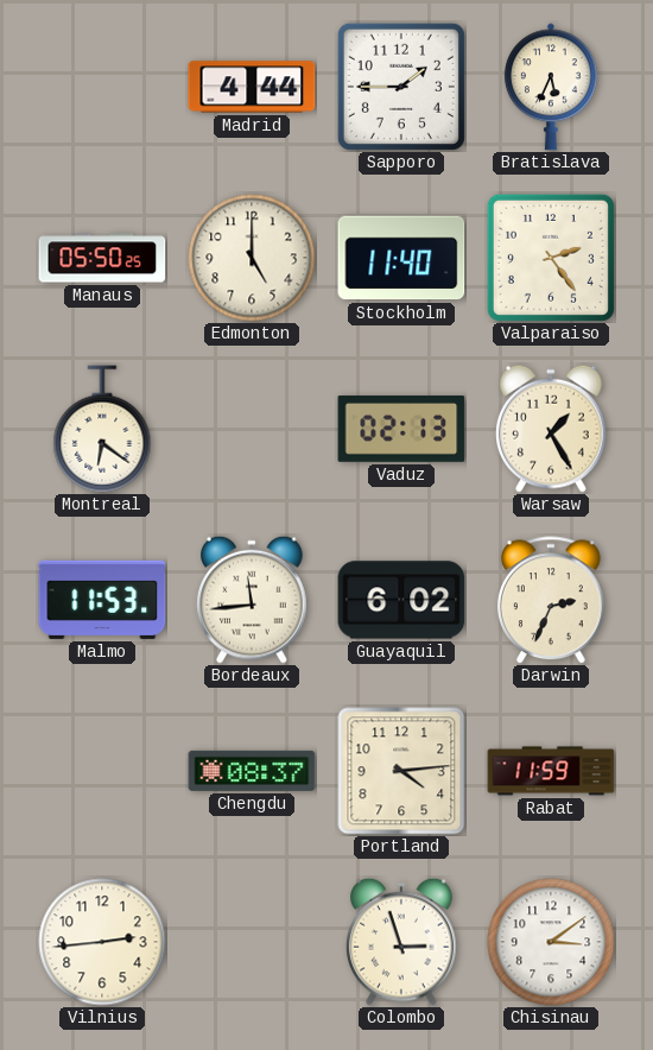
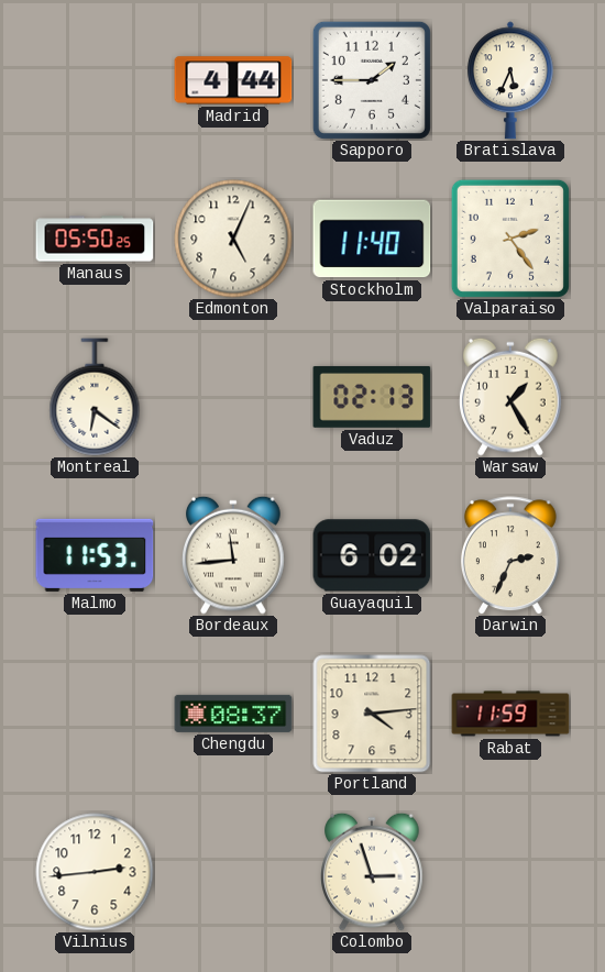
Edmonton: 5:00 -> 5:04 (233, 239)
Chisinau: 3:09 -> none (551, 942)
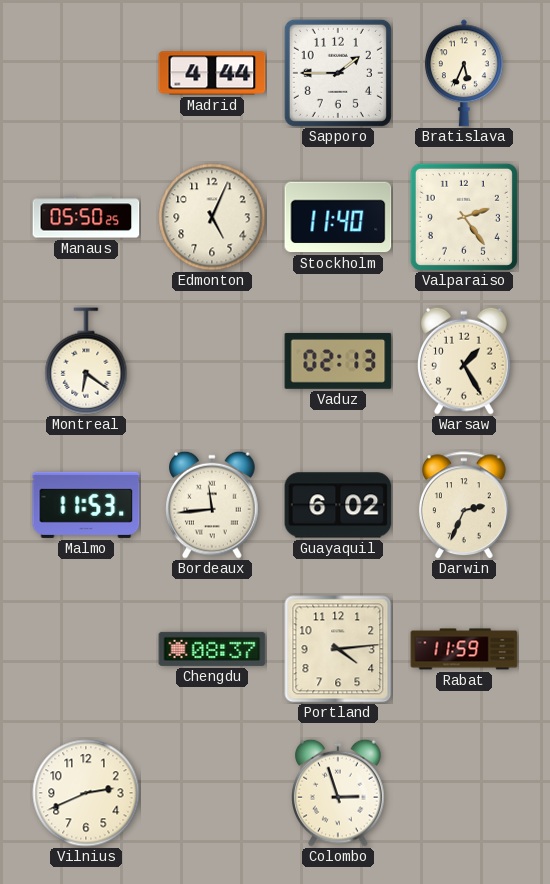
Vilnius: 2:44 -> 2:41 (86, 793)
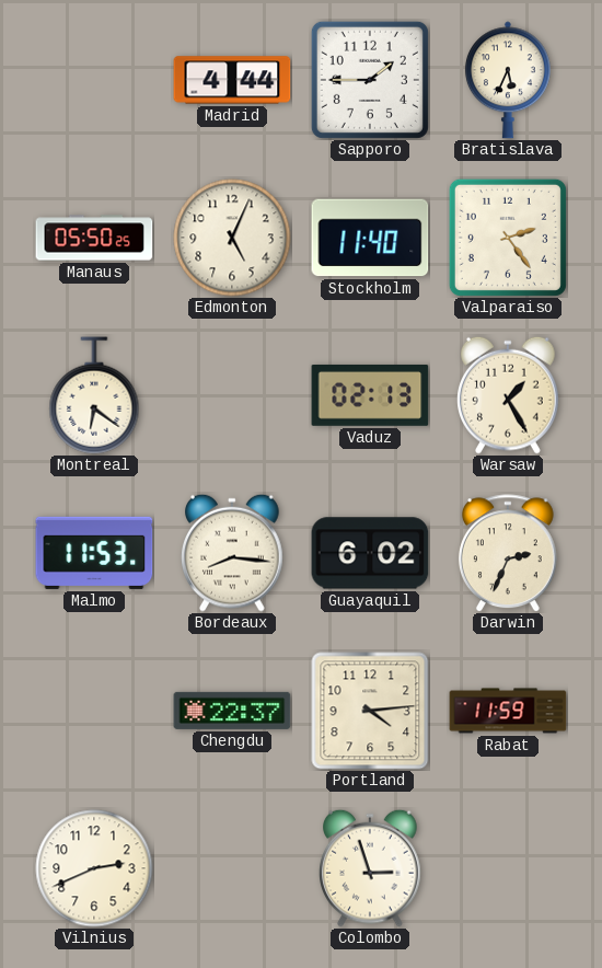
Bordeaux: 11:44 -> 8:16 (232, 553)
Chengdu: 08:37 -> 22:37 (232, 711)
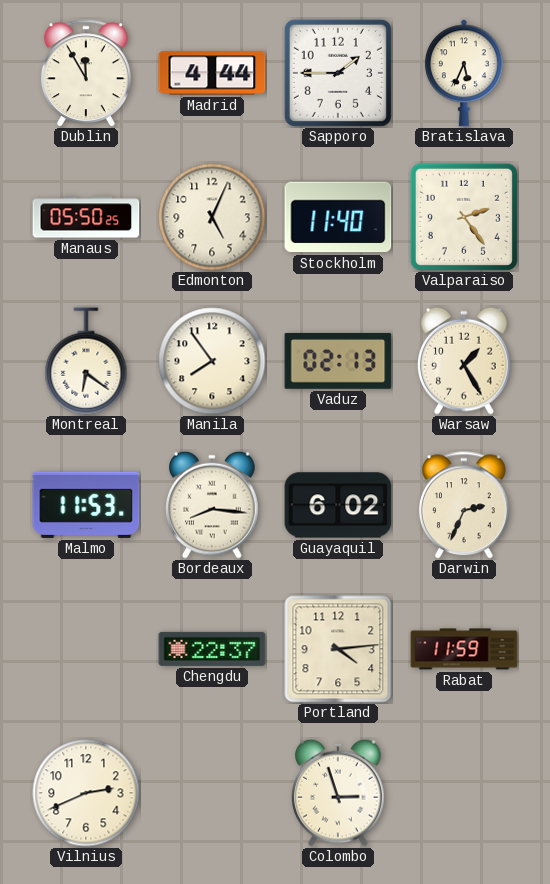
Dublin: none -> 11:55 (86, 73)
Manila: none -> 7:54 (212, 361)
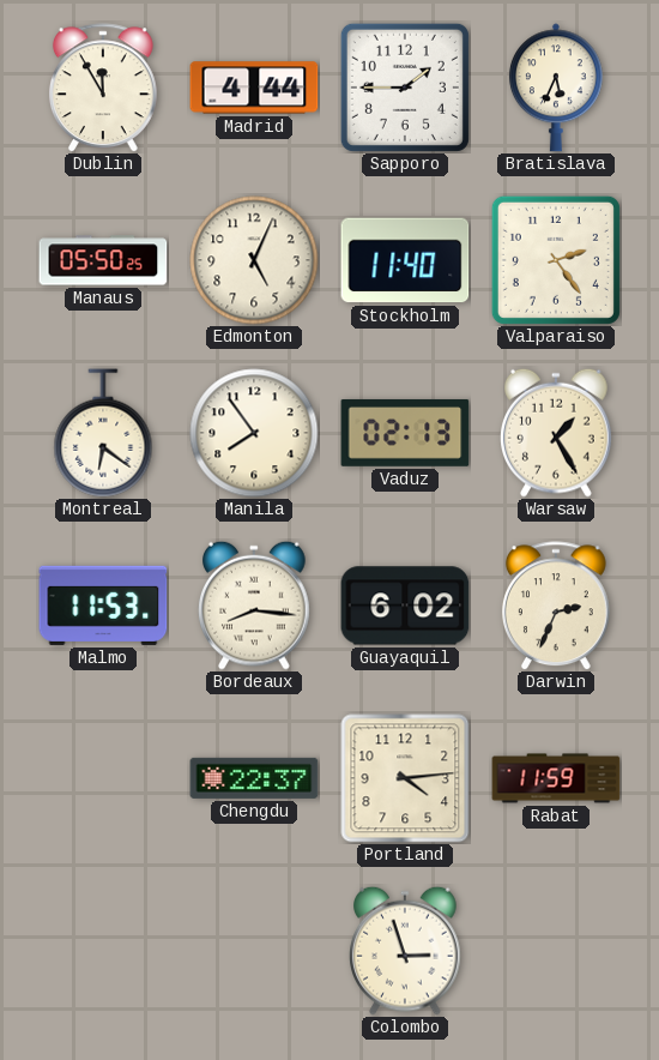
Vilnius: 2:41 -> none (86, 793)
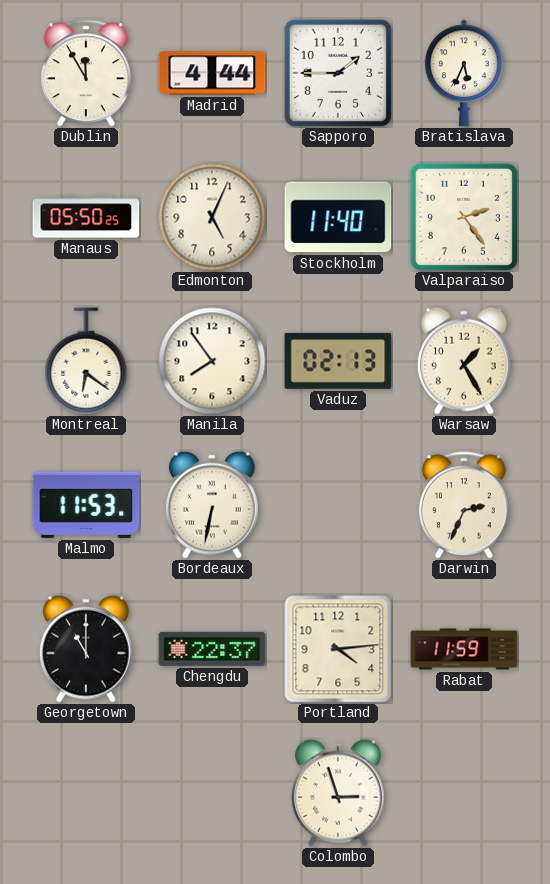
Bordeaux: 8:16 -> 6:32 (212, 505)
Guayaquil: 6:02 -> none (405, 606)
Georgetown: none -> 11:00 (86, 649)
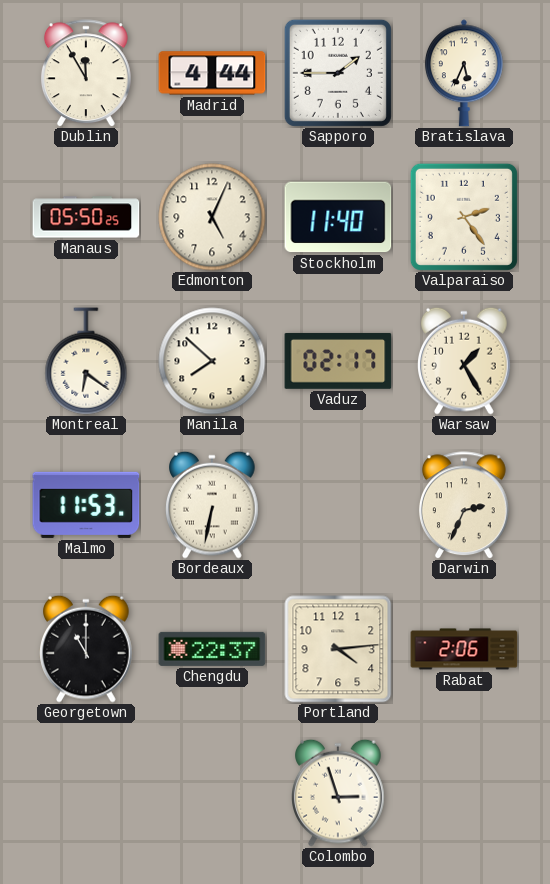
Manila: 7:54 -> 7:52 (212, 361)
Vaduz: 02:13 -> 02:17 (338, 361)
Rabat: 11:59 -> 2:06 (464, 649)
